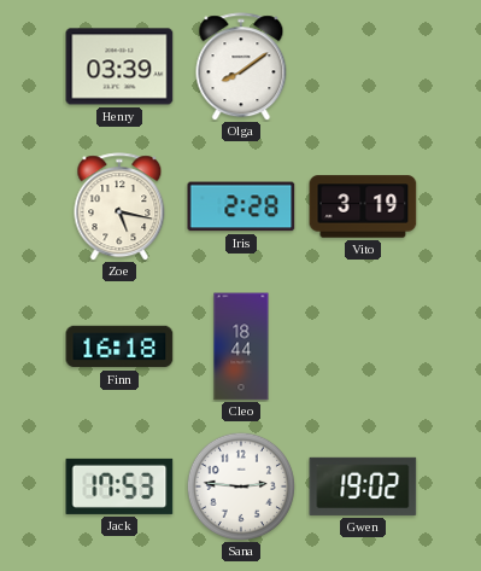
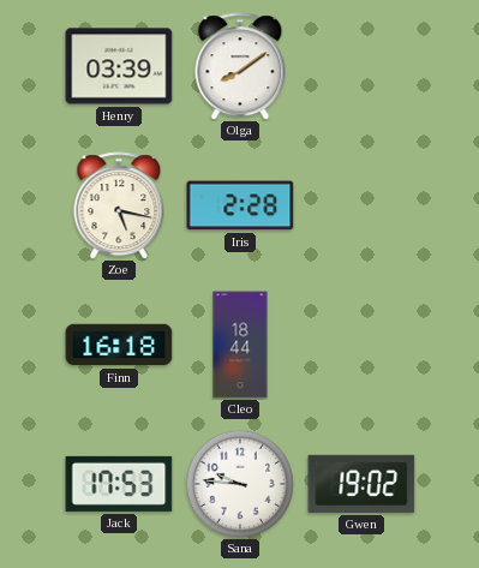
Vito: 3:19 -> none (363, 206)
Sana: 2:46 -> 9:46 (240, 484)
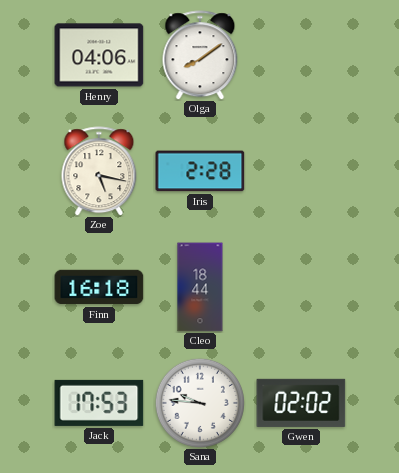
Henry: 03:39 -> 04:06 (99, 55)
Gwen: 19:02 -> 02:02 (301, 403)
